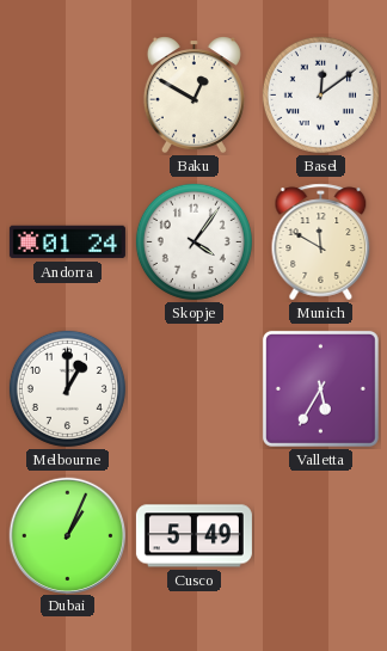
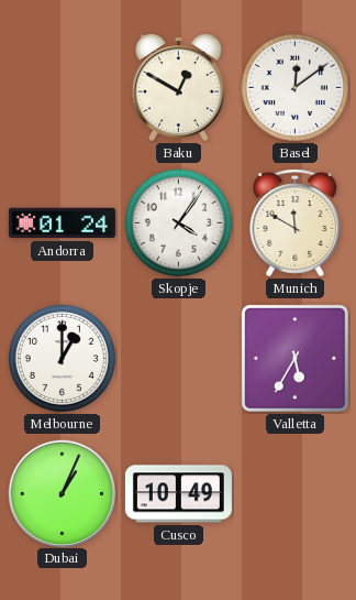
Cusco: 5:49 -> 10:49 (178, 494)
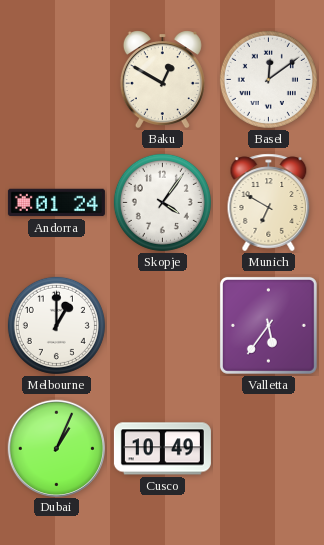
Munich: 11:50 -> 6:50 (269, 203)
Valletta: 5:35 -> 5:36 (268, 325)
